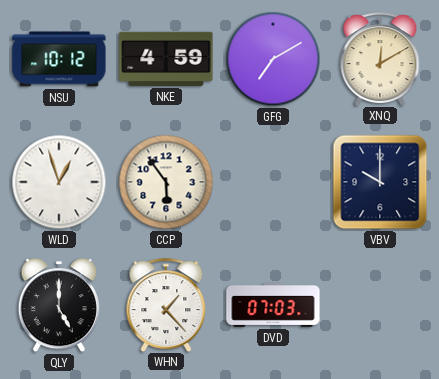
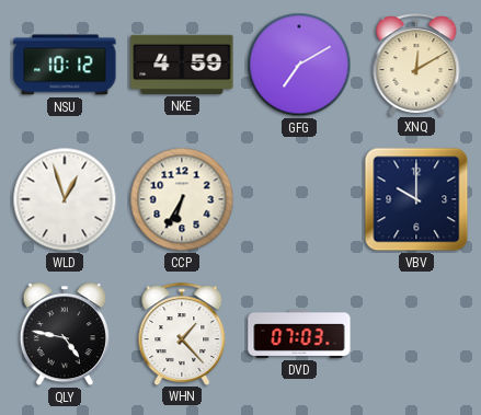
CCP: 5:54 -> 6:35 (182, 199)
QLY: 5:00 -> 4:47 (65, 335)
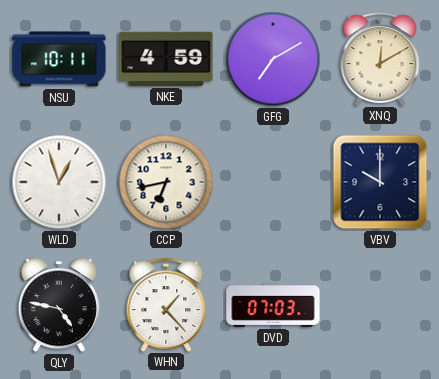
NSU: 10:12 -> 10:11 (59, 59)
CCP: 6:35 -> 6:43 (166, 182)
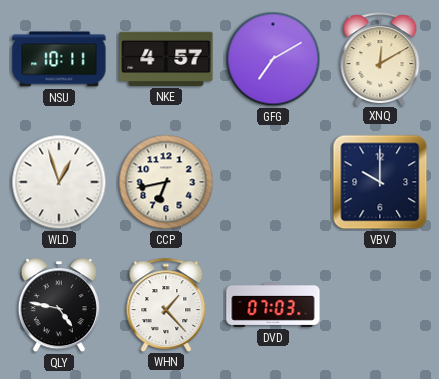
NKE: 4:59 -> 4:57 (166, 59)
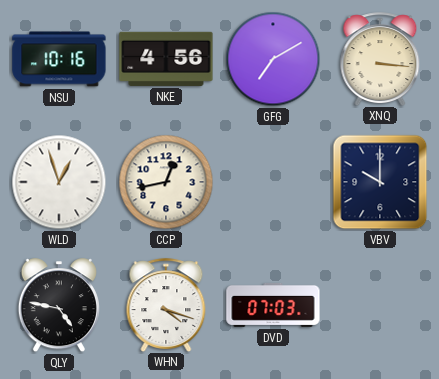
NSU: 10:11 -> 10:16 (59, 59)
NKE: 4:57 -> 4:56 (166, 59)
XNQ: 12:10 -> 3:16 (380, 59)
CCP: 6:43 -> 12:43 (166, 182)
WHN: 1:23 -> 4:18 (166, 305)
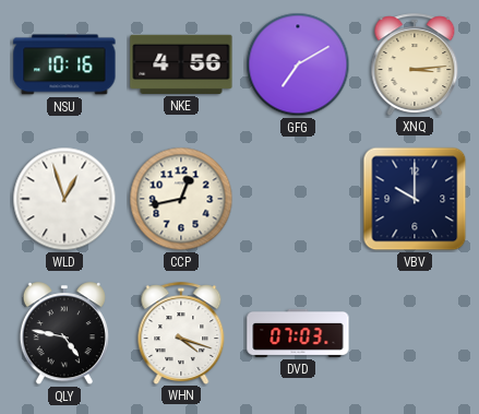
XNQ: 3:16 -> 3:14 (415, 64)
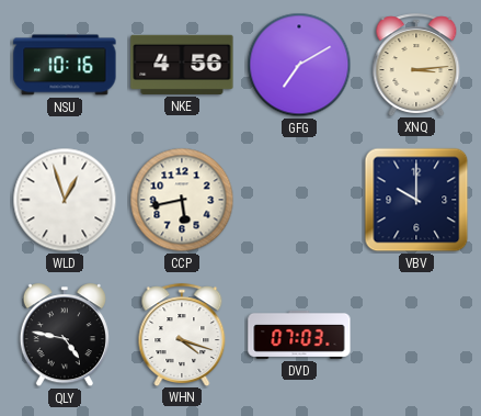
CCP: 12:43 -> 5:43 (182, 200)
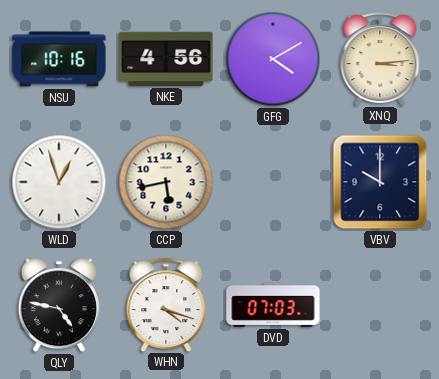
GFG: 7:10 -> 4:10 (273, 59)
